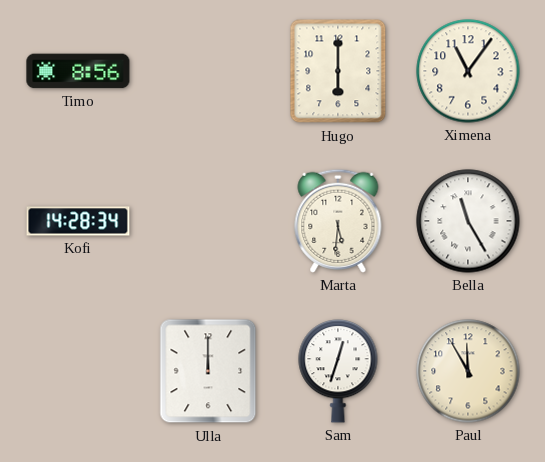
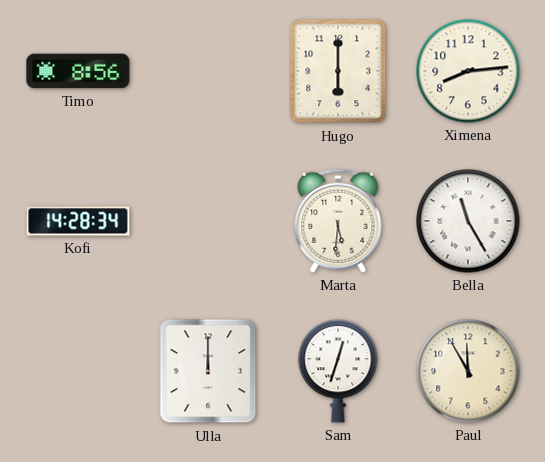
Ximena: 11:06 -> 8:14 (468, 71)
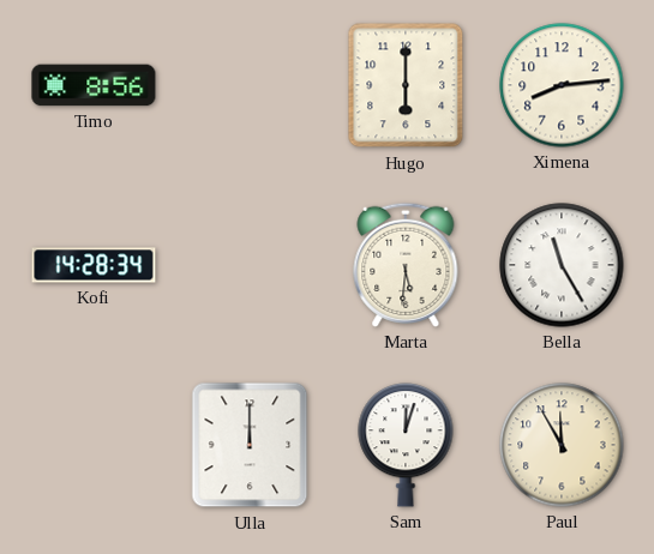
Sam: 12:33 -> 12:03 (406, 445)
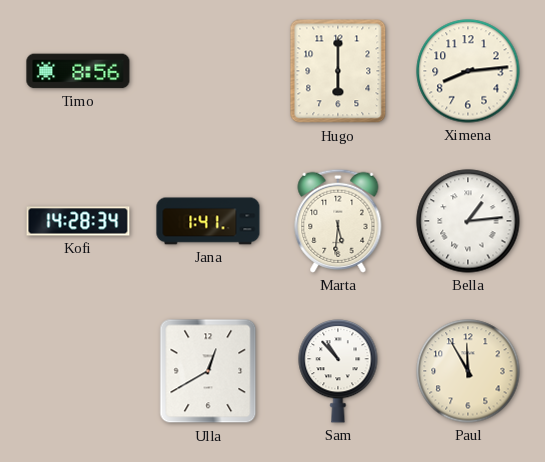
Jana: none -> 1:41 (208, 221)
Bella: 11:25 -> 1:14 (468, 221)
Ulla: 12:00 -> 12:40 (208, 371)
Sam: 12:03 -> 10:53 (338, 371)
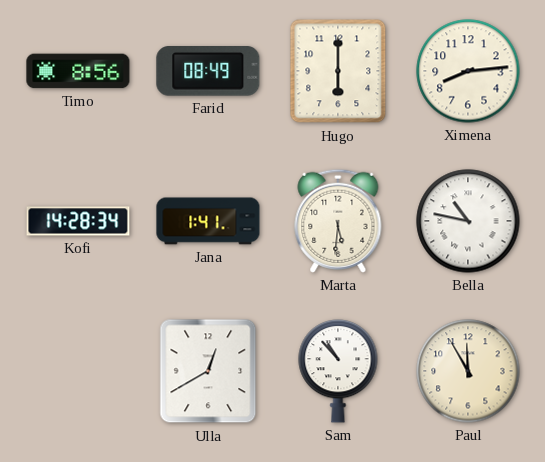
Farid: none -> 08:49 (208, 72)
Bella: 1:14 -> 10:47 (468, 221)
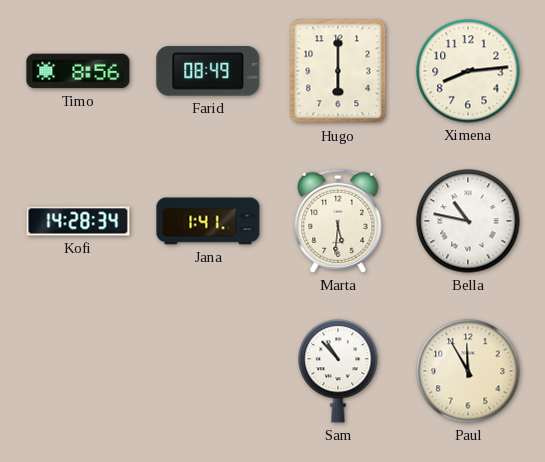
Ulla: 12:40 -> none (208, 371)
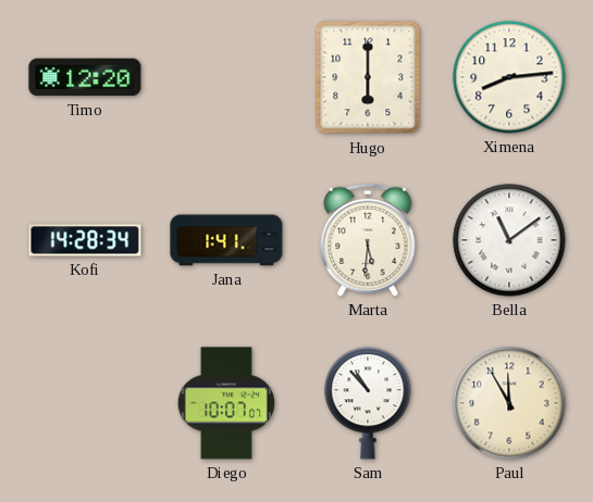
Timo: 8:56 -> 12:20 (85, 77)
Farid: 08:49 -> none (208, 72)
Bella: 10:47 -> 11:09 (509, 240)
Diego: none -> 10:07 (226, 403)
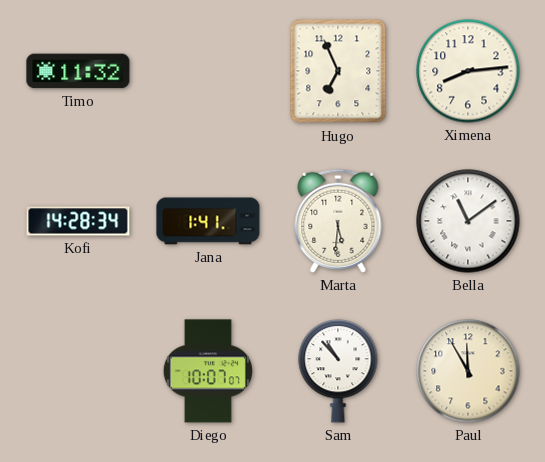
Timo: 12:20 -> 11:32 (78, 71)
Hugo: 6:00 -> 6:56 (338, 71)
